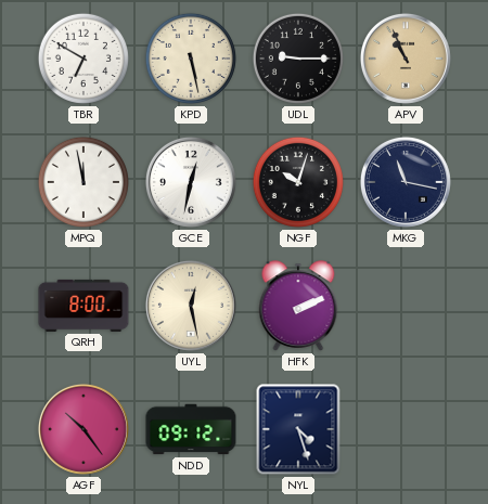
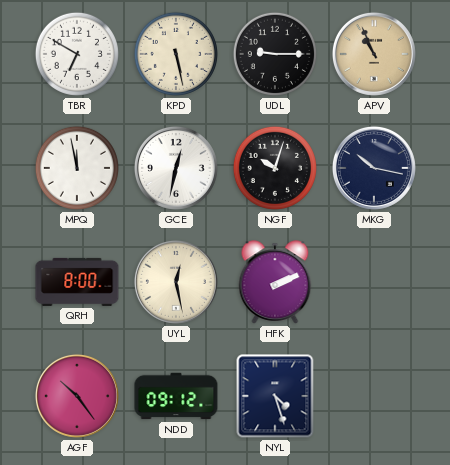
MKG: 11:17 -> 10:17 (374, 168)
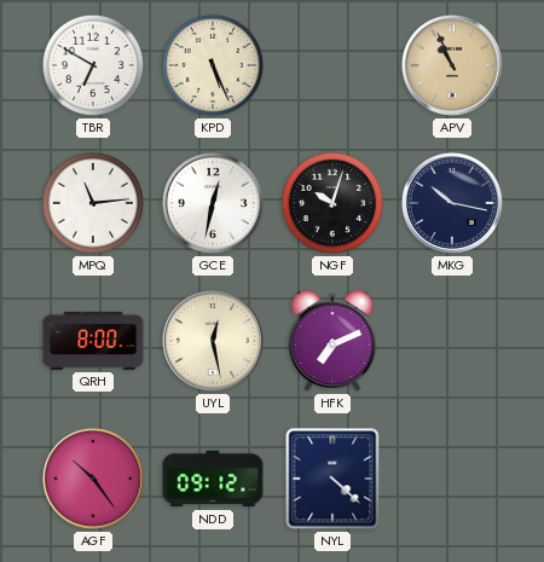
KPD: 5:28 -> 5:26 (213, 65)
UDL: 9:15 -> none (275, 54)
MPQ: 11:58 -> 11:14 (93, 203)
HFK: 2:11 -> 7:11 (332, 341)
NYL: 4:27 -> 4:22 (332, 479)
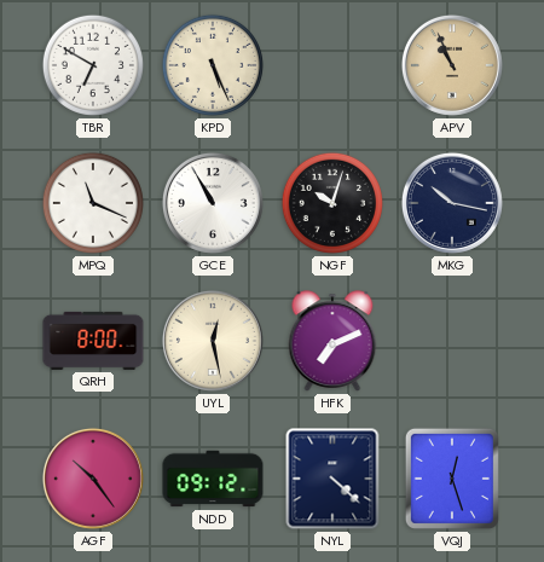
MPQ: 11:14 -> 11:19 (93, 203)
GCE: 12:32 -> 10:55 (213, 203)
VQJ: none -> 12:27 (452, 479)
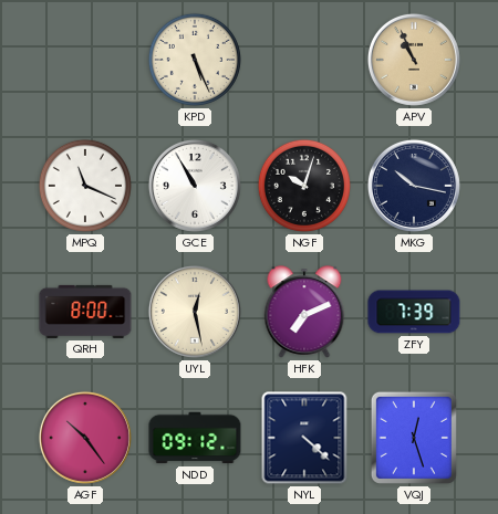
TBR: 6:50 -> none (93, 65)
ZFY: none -> 7:39 (414, 312)
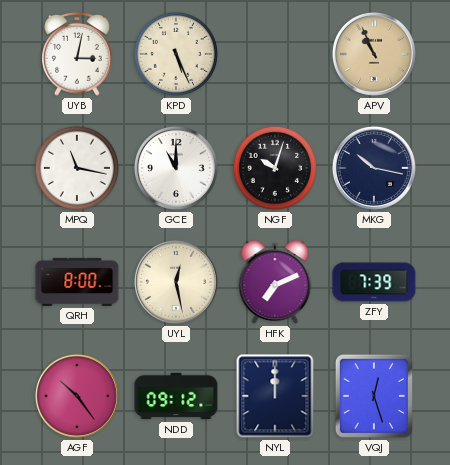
UYB: none -> 3:02 (77, 54)
MPQ: 11:19 -> 11:17 (77, 168)
GCE: 10:55 -> 11:00 (176, 168)
NYL: 4:22 -> 12:00 (275, 396)
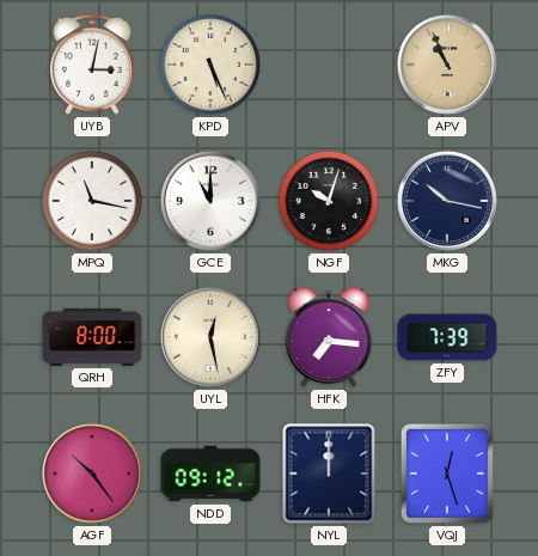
HFK: 7:11 -> 7:16 (329, 337)
